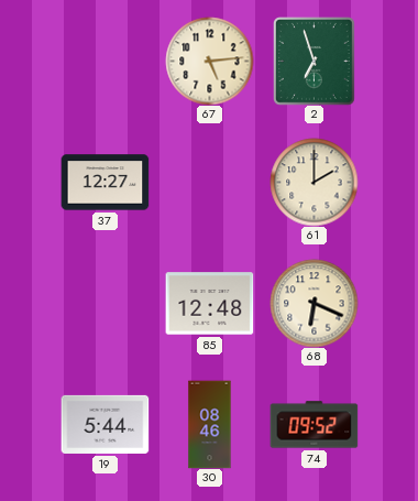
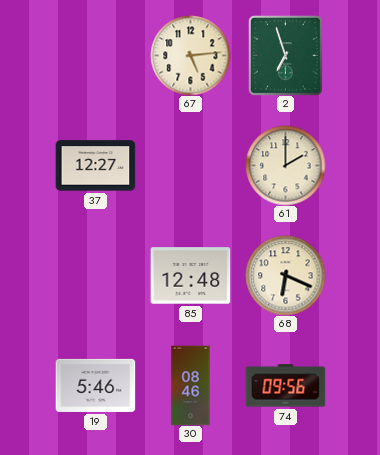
19: 5:44 -> 5:46 (95, 385)
74: 09:52 -> 09:56 (285, 386)
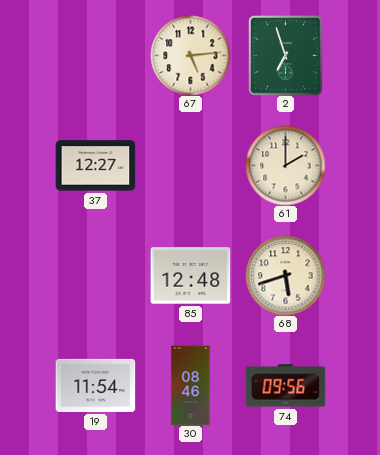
68: 6:19 -> 5:42 (285, 275)
19: 5:46 -> 11:54 (95, 385)
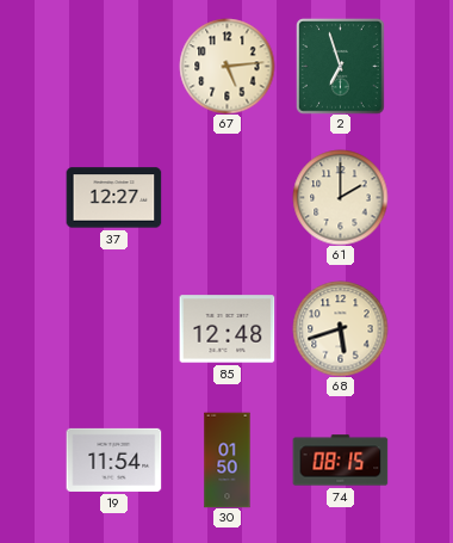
30: 08:46 -> 01:50 (228, 459)
74: 09:56 -> 08:15 (340, 461)
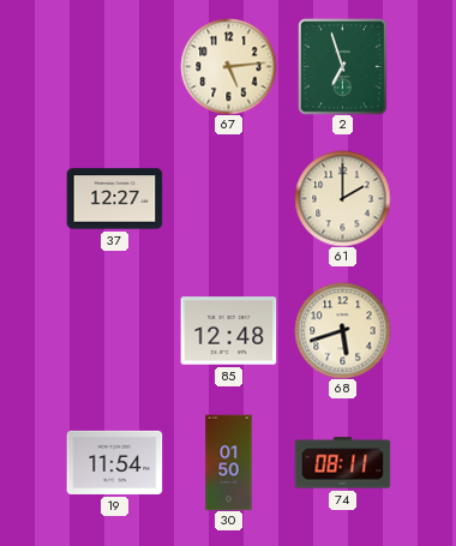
74: 08:15 -> 08:11 (342, 463)
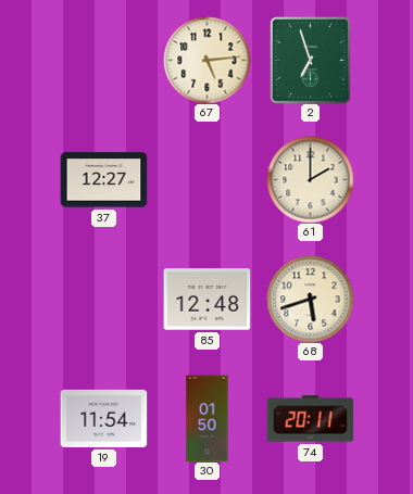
74: 08:11 -> 20:11 (310, 419)
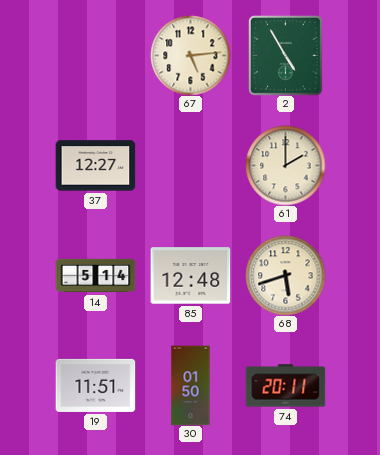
2: 6:57 -> 4:55 (286, 56)
14: none -> 5:14 (95, 276)
19: 11:54 -> 11:51 (95, 385)
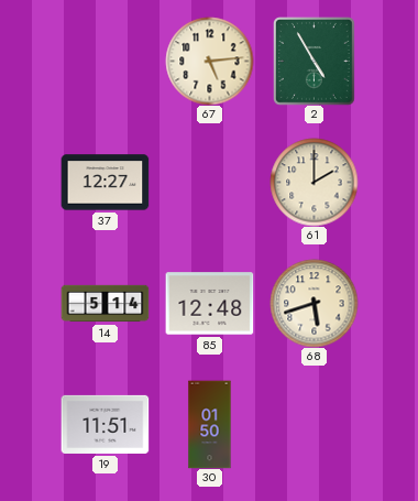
74: 20:11 -> none (285, 386)
